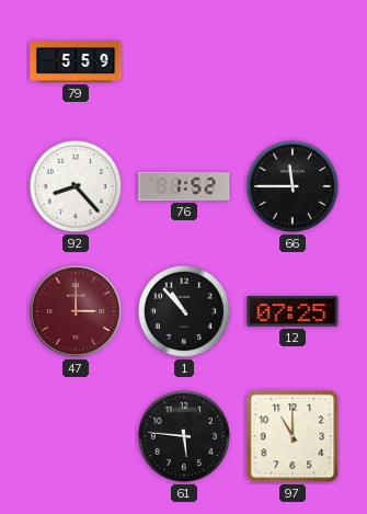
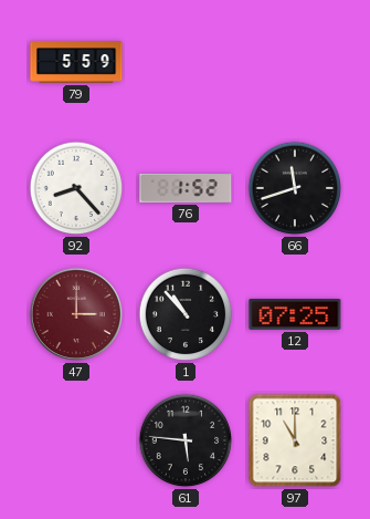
66: 11:45 -> 11:42 (295, 188)
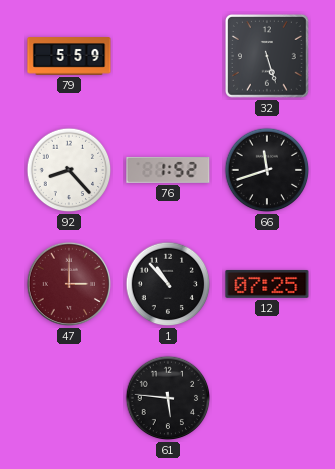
32: none -> 5:27 (267, 57)
97: 11:00 -> none (295, 440)
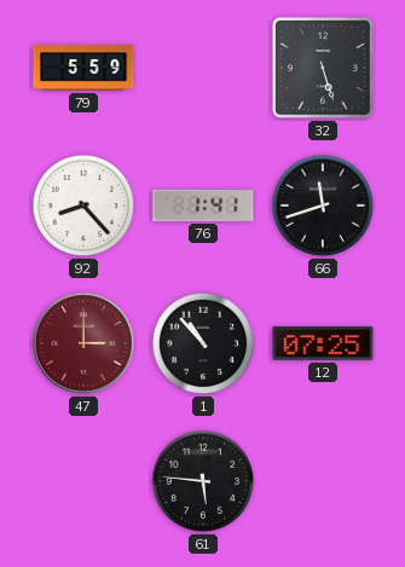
76: 1:52 -> 1:41 (203, 206)
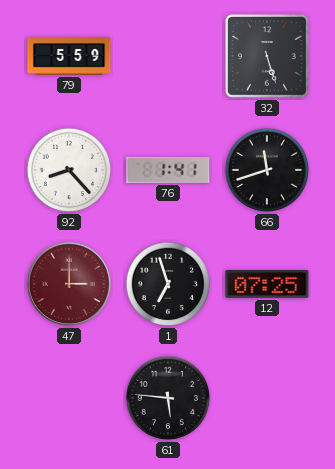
1: 10:53 -> 6:57 (168, 284)
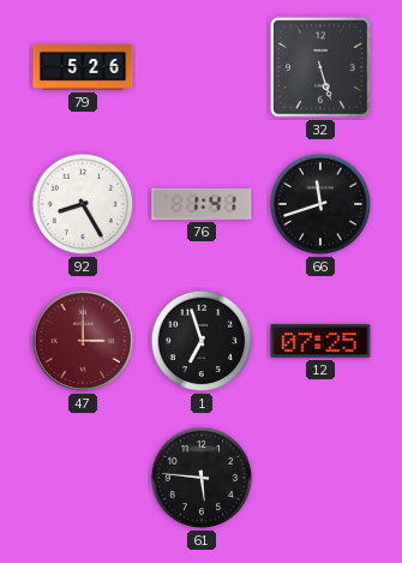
79: 5:59 -> 5:26 (83, 67)
92: 8:23 -> 8:25 (83, 204)
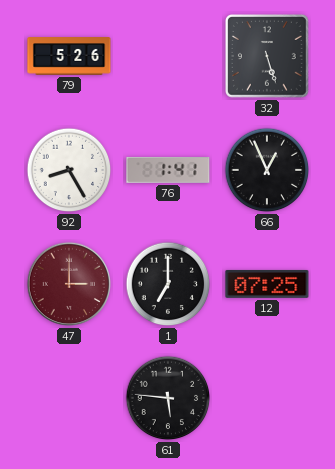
66: 11:42 -> 12:56 (267, 170)
1: 6:57 -> 7:00 (168, 284)
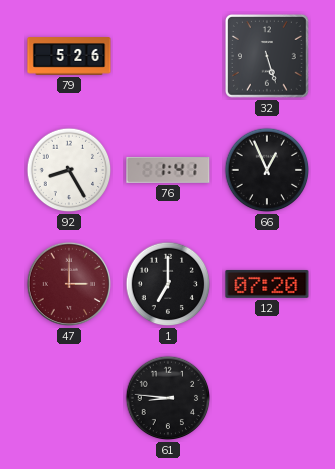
12: 07:25 -> 07:20 (267, 284)
61: 5:46 -> 8:46 (168, 398)
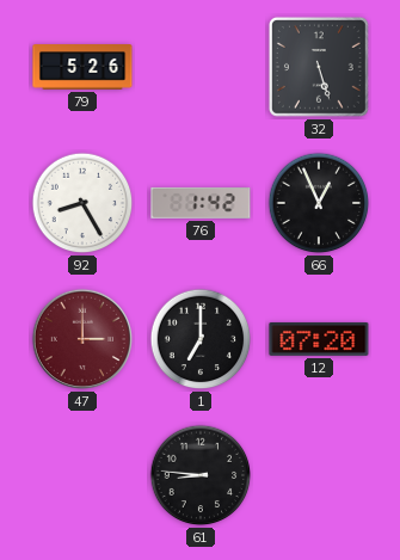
76: 1:41 -> 1:42 (201, 203)
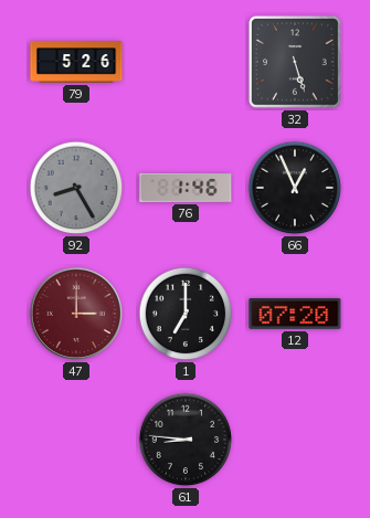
92 dial: white -> grey (76, 188)
76: 1:42 -> 1:46 (186, 188)
